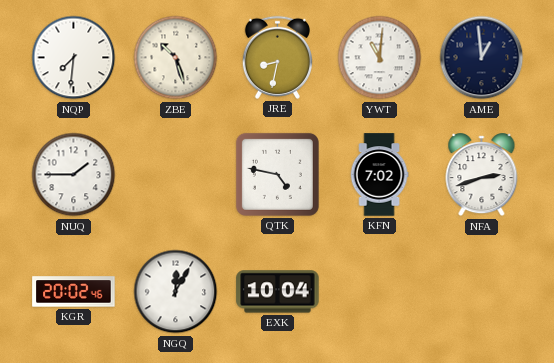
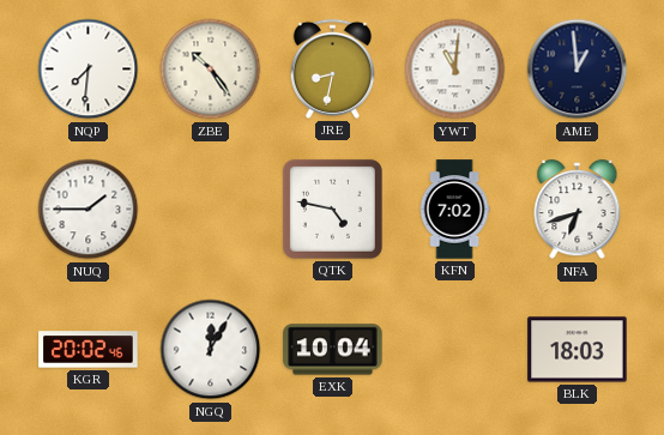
ZBE: 10:27 -> 10:24 (211, 70)
NFA: 2:42 -> 6:42 (578, 210)
BLK: none -> 18:03 (578, 350)
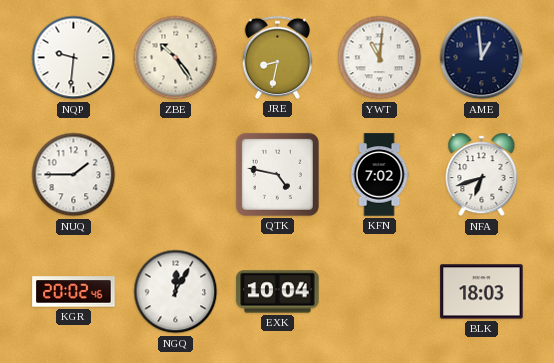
NQP: 7:31 -> 9:31 (74, 58)
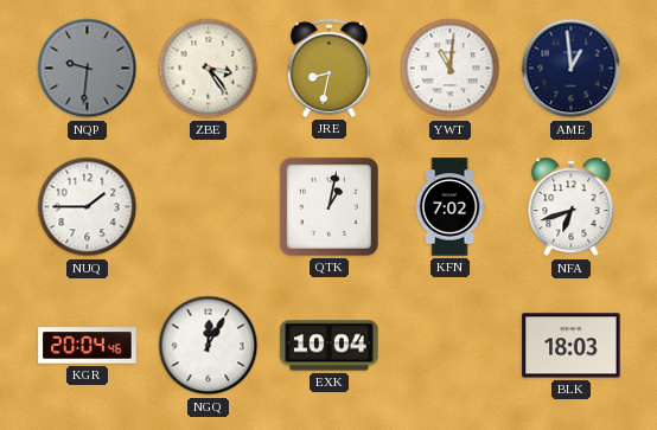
NQP dial: white -> grey (88, 69)
ZBE: 10:24 -> 3:24 (209, 69)
QTK: 4:47 -> 1:02 (328, 206)
KGR: 20:02 -> 20:04 (88, 346)
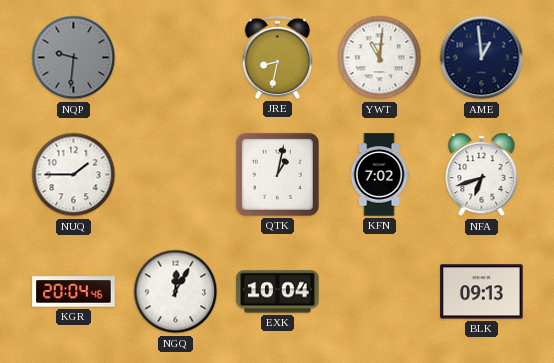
ZBE: 3:24 -> none (209, 69)
BLK: 18:03 -> 09:13 (482, 292)
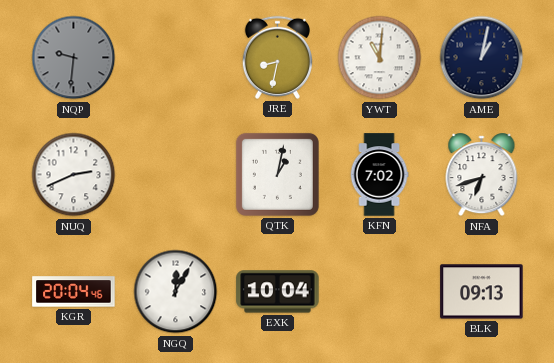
AME: 12:59 -> 1:02 (482, 58)
NUQ: 1:45 -> 2:41 (74, 175)
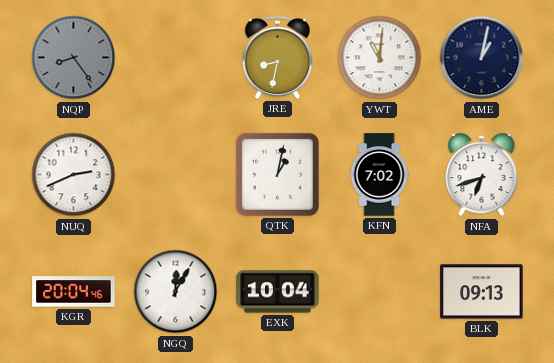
NQP: 9:31 -> 8:24 (74, 58)
